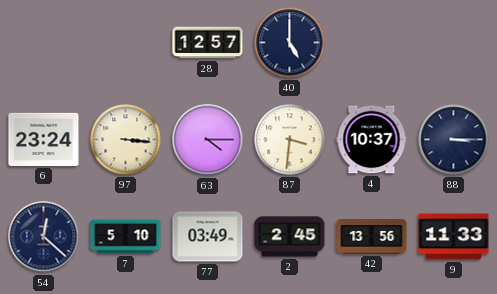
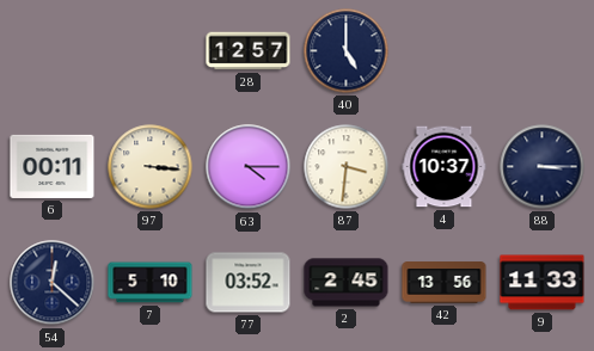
6: 23:24 -> 00:11 (53, 166)
77: 03:49 -> 03:52 (249, 283)
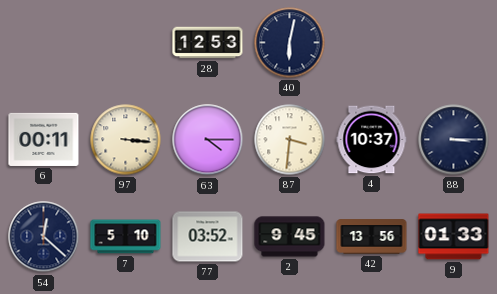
28: 12:57 -> 12:53 (208, 43)
40: 5:00 -> 6:02 (290, 43)
2: 2:45 -> 9:45 (290, 237)
9: 11:33 -> 01:33 (454, 237)
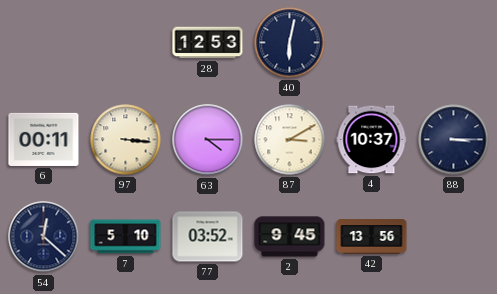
87: 3:31 -> 3:10 (290, 140)
9: 01:33 -> none (454, 237)
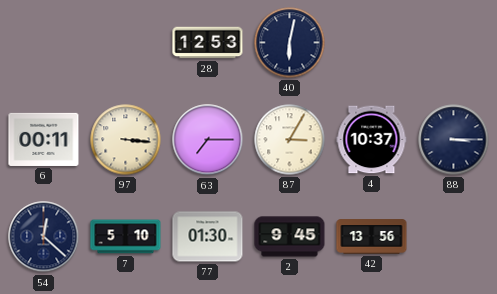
63: 4:15 -> 7:15 (208, 140)
87: 3:10 -> 3:05 (290, 140)
77: 03:52 -> 01:30 (208, 237)
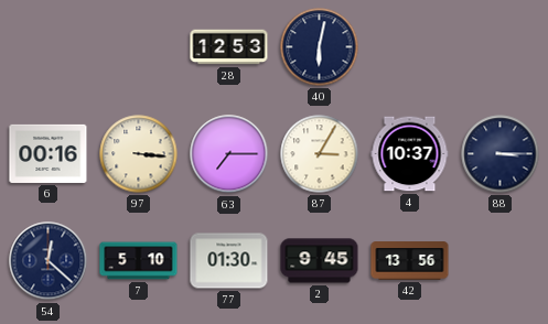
6: 00:11 -> 00:16 (49, 153)
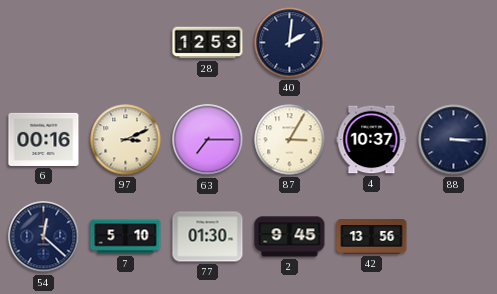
40: 6:02 -> 2:01 (290, 43)
97: 3:16 -> 3:11 (126, 140)
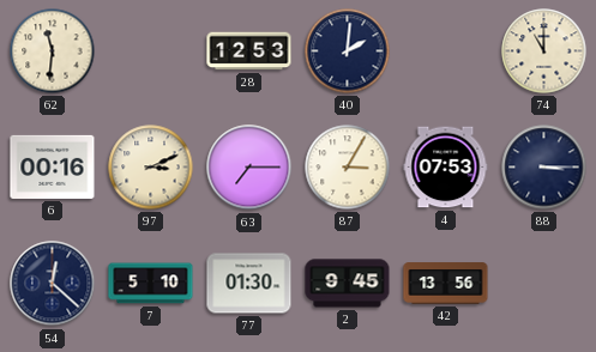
62: none -> 11:31 (53, 51)
74: none -> 11:00 (544, 51)
4: 10:37 -> 07:53 (446, 168)
